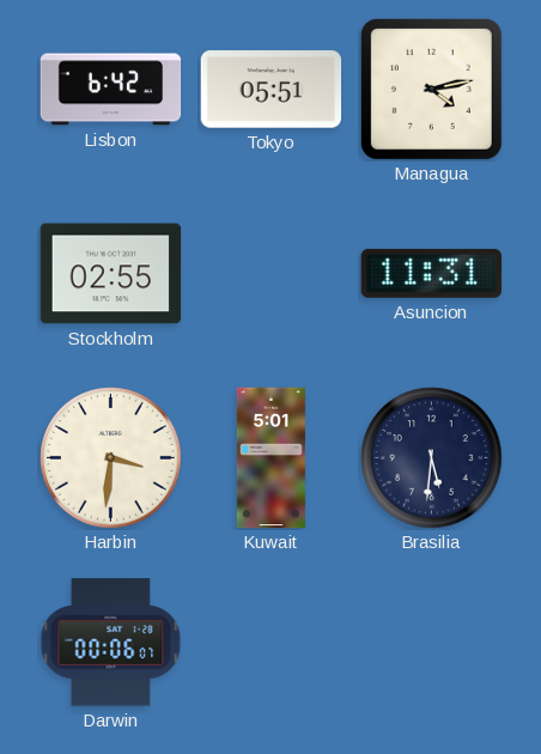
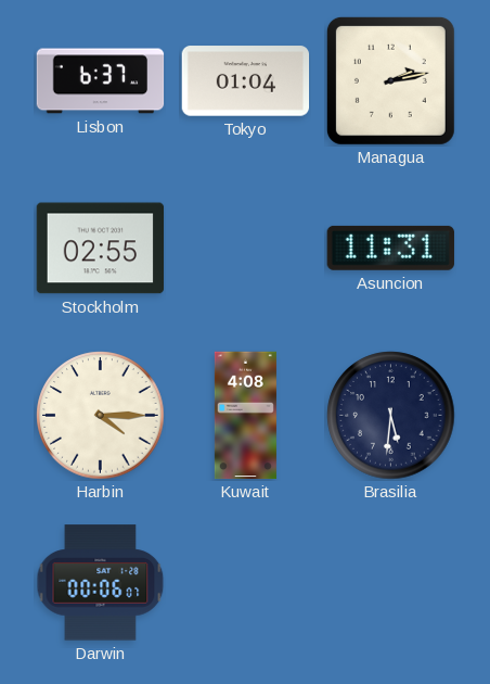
Lisbon: 6:42 -> 6:37 (101, 81)
Tokyo: 05:51 -> 01:04 (246, 81)
Managua: 4:13 -> 2:13 (390, 80)
Harbin: 3:31 -> 4:15 (101, 416)
Kuwait: 5:01 -> 4:08 (245, 416)
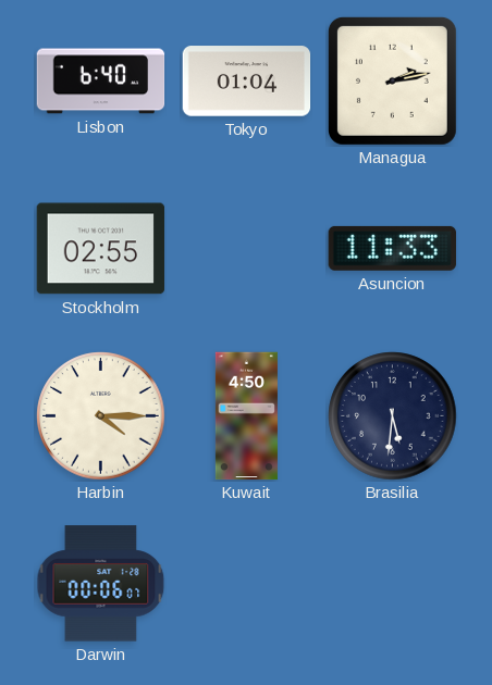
Lisbon: 6:37 -> 6:40 (101, 82)
Asuncion: 11:31 -> 11:33 (392, 248)
Kuwait: 4:08 -> 4:50 (246, 416)
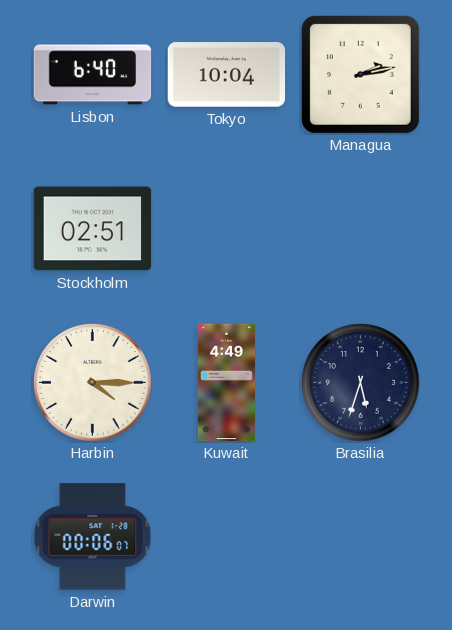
Tokyo: 01:04 -> 10:04 (227, 75)
Stockholm: 02:55 -> 02:51 (93, 229)
Asuncion: 11:33 -> none (392, 248)
Kuwait: 4:50 -> 4:49 (226, 383)
Brasilia: 5:31 -> 5:33 (361, 383)
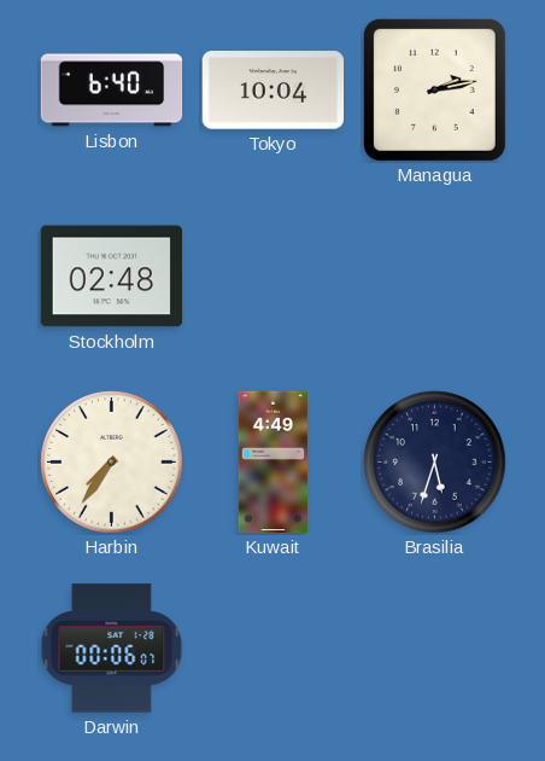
Stockholm: 02:51 -> 02:48 (112, 277)
Harbin: 4:15 -> 7:36 (112, 463)
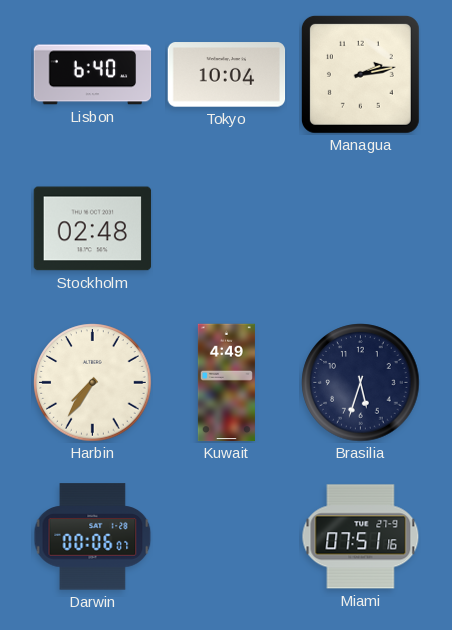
Miami: none -> 07:51 (361, 537)
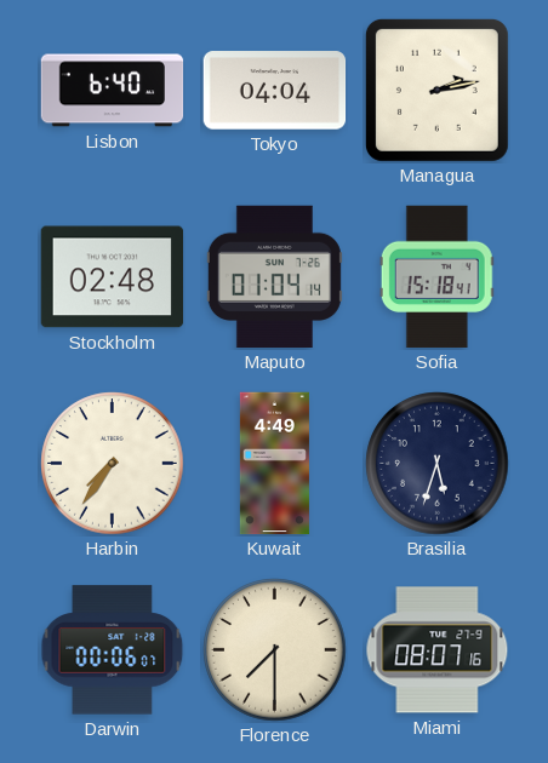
Tokyo: 10:04 -> 04:04 (275, 91)
Maputo: none -> 01:04 (274, 277)
Sofia: none -> 15:18 (436, 277)
Florence: none -> 7:30 (275, 650)
Miami: 07:51 -> 08:07 (438, 650)
